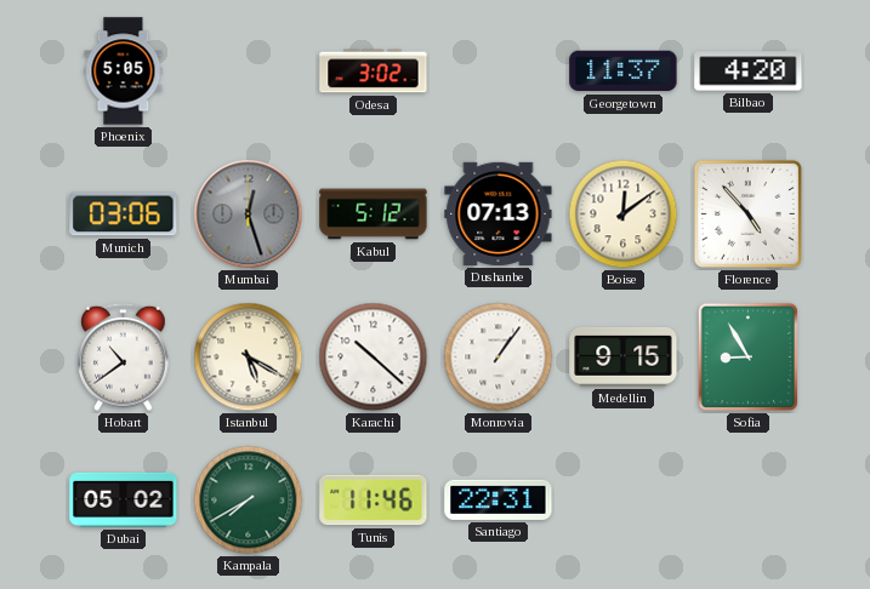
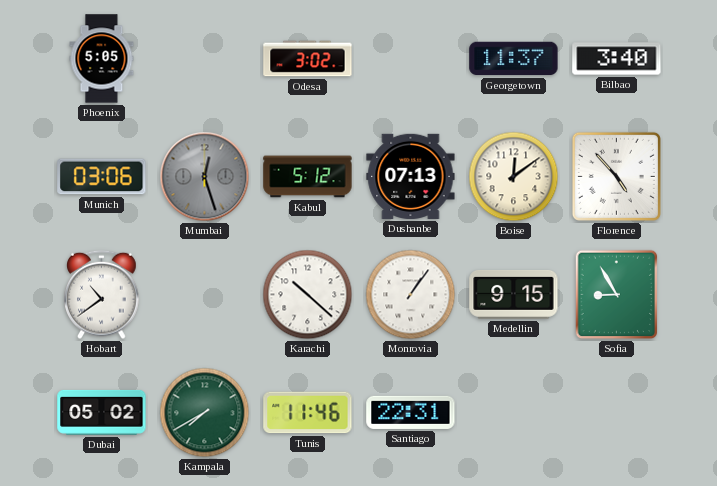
Bilbao: 4:20 -> 3:40 (617, 59)
Istanbul: 5:20 -> none (249, 358)
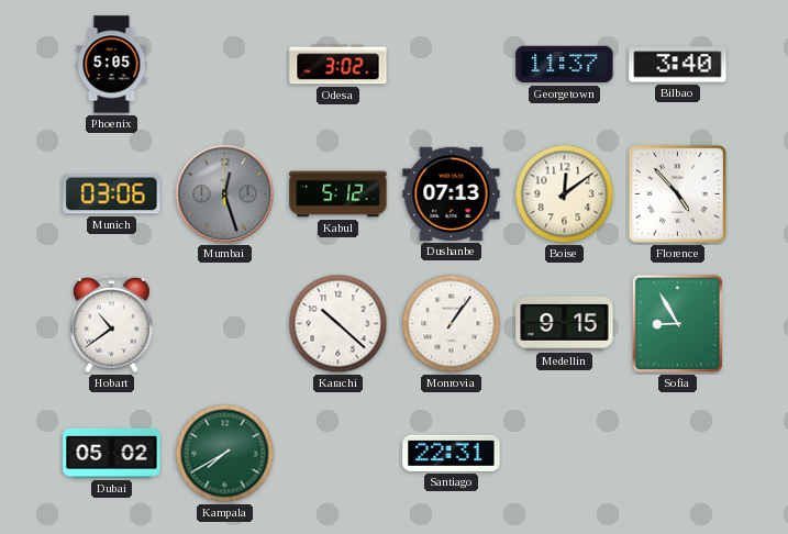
Tunis: 11:46 -> none (308, 413)
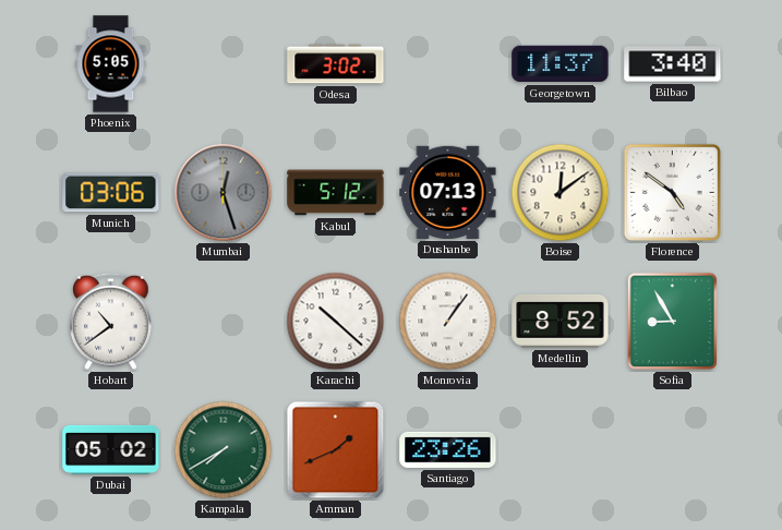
Florence: 4:53 -> 4:51 (672, 192)
Medellin: 9:15 -> 8:52 (561, 321)
Amman: none -> 1:41 (336, 450)
Santiago: 22:31 -> 23:26 (448, 449)
